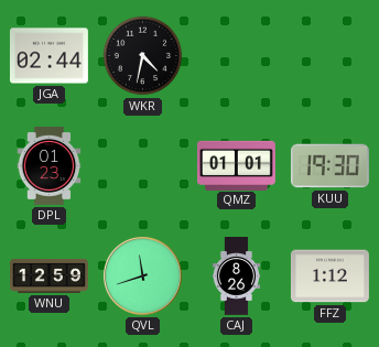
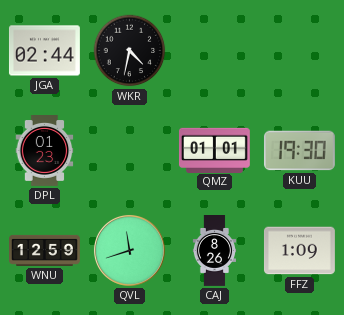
FFZ: 1:12 -> 1:09 (299, 251)
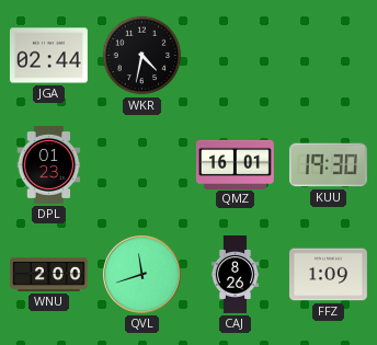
QMZ: 01:01 -> 16:01 (235, 164)
WNU: 12:59 -> 2:00 (49, 274)
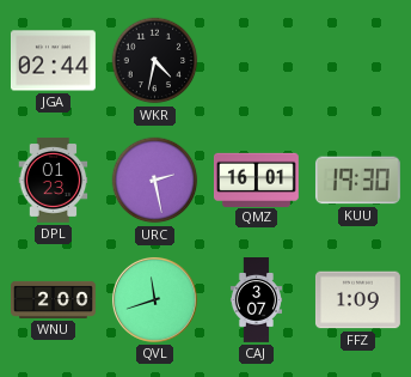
URC: none -> 2:28 (155, 181)
CAJ: 8:26 -> 3:07 (256, 300)
